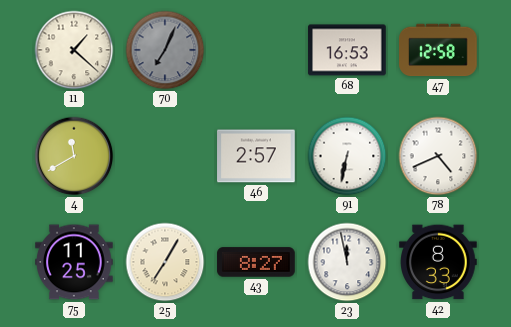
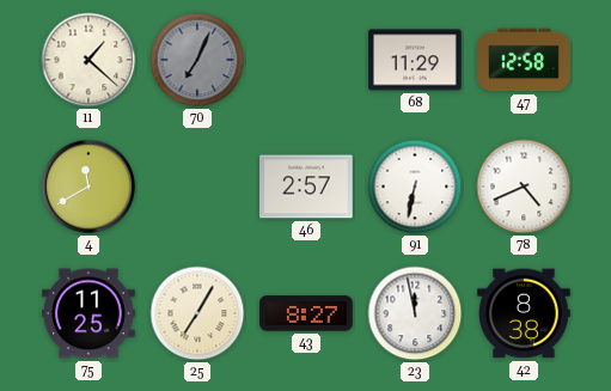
68: 16:53 -> 11:29 (415, 60)
42: 8:33 -> 8:38 (524, 313)
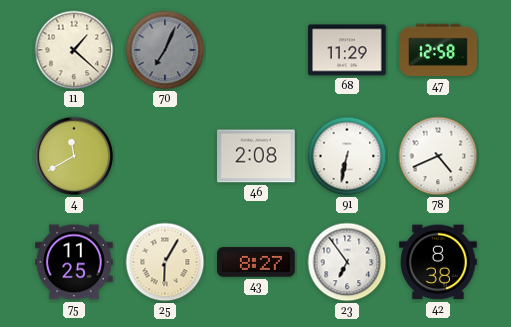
46: 2:57 -> 2:08 (256, 156)
25: 7:05 -> 6:05 (165, 262)
23: 11:58 -> 6:54 (347, 262)
